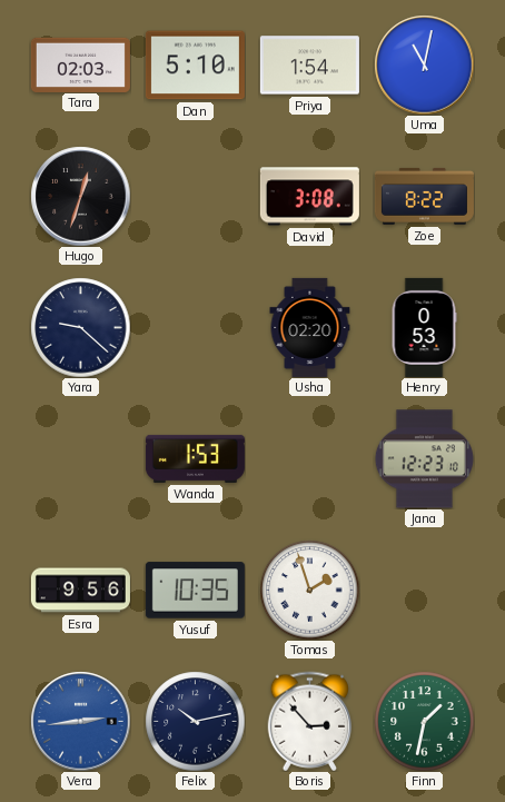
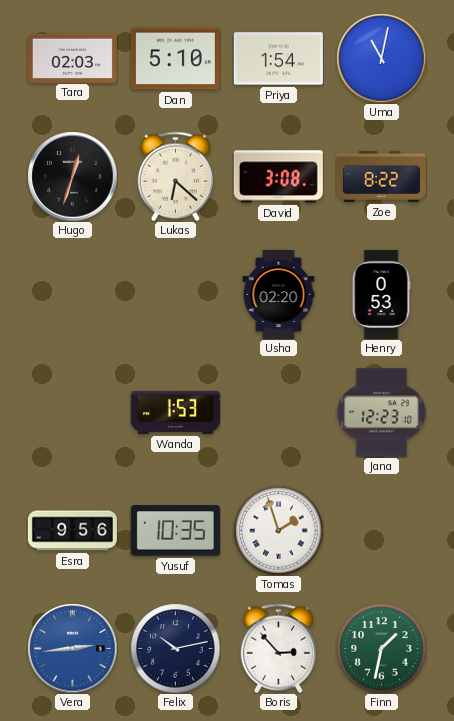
Lukas: none -> 6:22 (176, 176)
Yara: 9:22 -> none (80, 327)
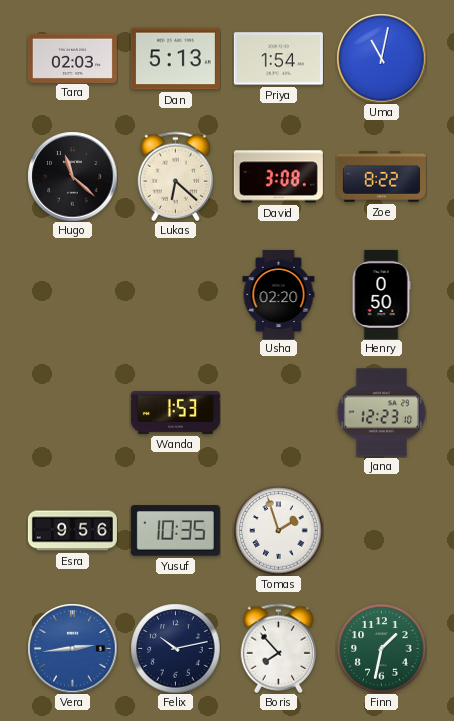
Dan: 5:10 -> 5:13 (175, 59)
Hugo: 12:33 -> 11:22 (72, 176)
Henry: 0:53 -> 0:50 (381, 294)
Boris: 2:53 -> 7:53 (279, 648)
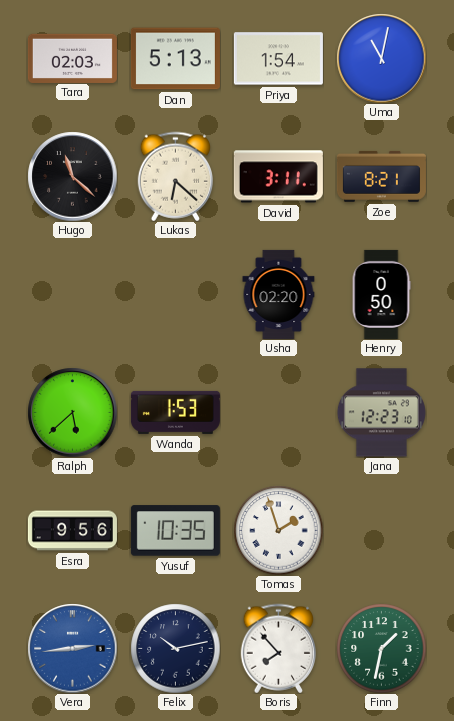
David: 3:08 -> 3:11 (278, 177)
Zoe: 8:22 -> 8:21 (381, 176)
Ralph: none -> 5:38 (72, 412)
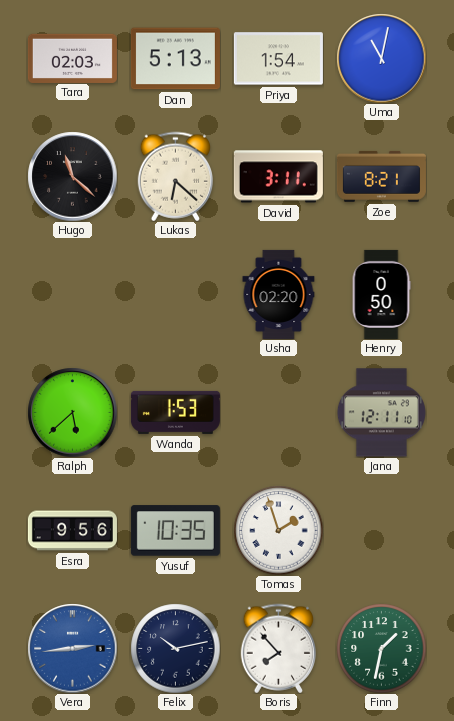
Jana: 12:23 -> 12:11 (381, 413)
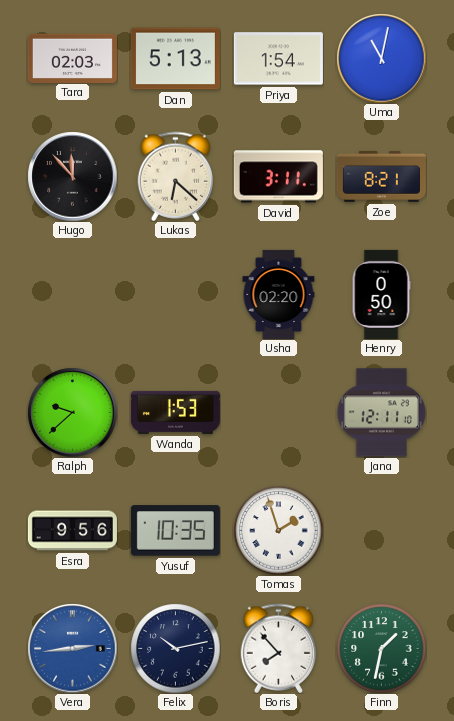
Hugo: 11:22 -> 11:53 (72, 176)
Ralph: 5:38 -> 9:38 (72, 412)
